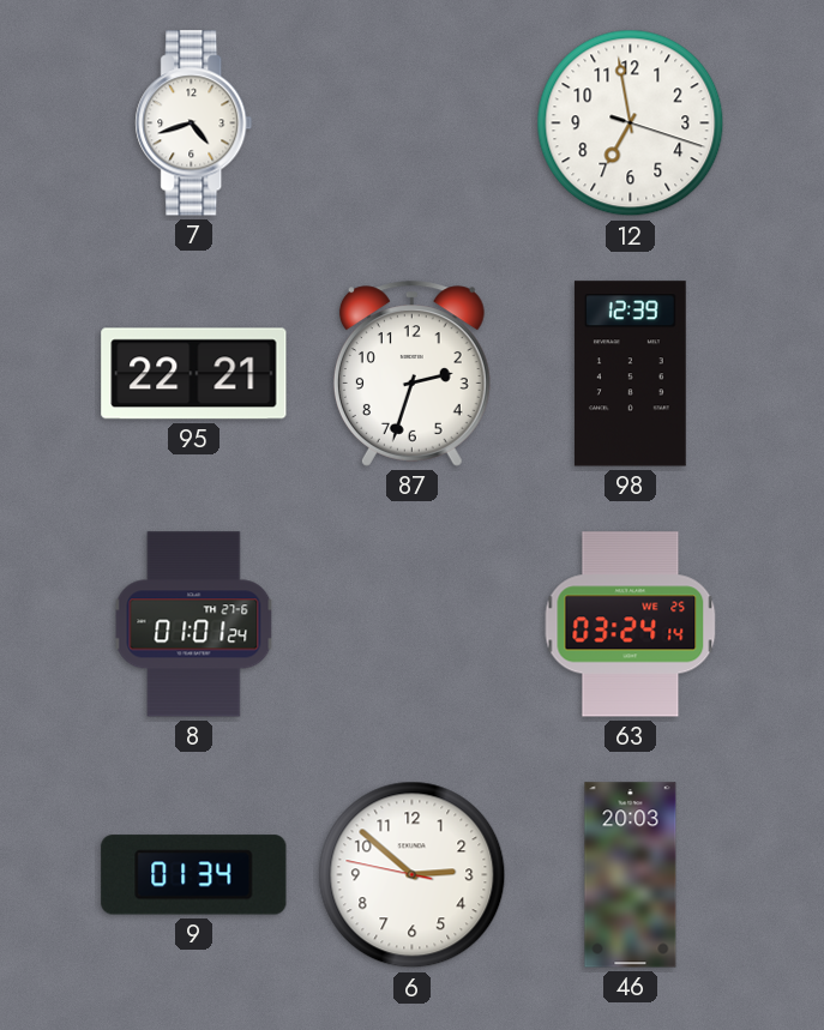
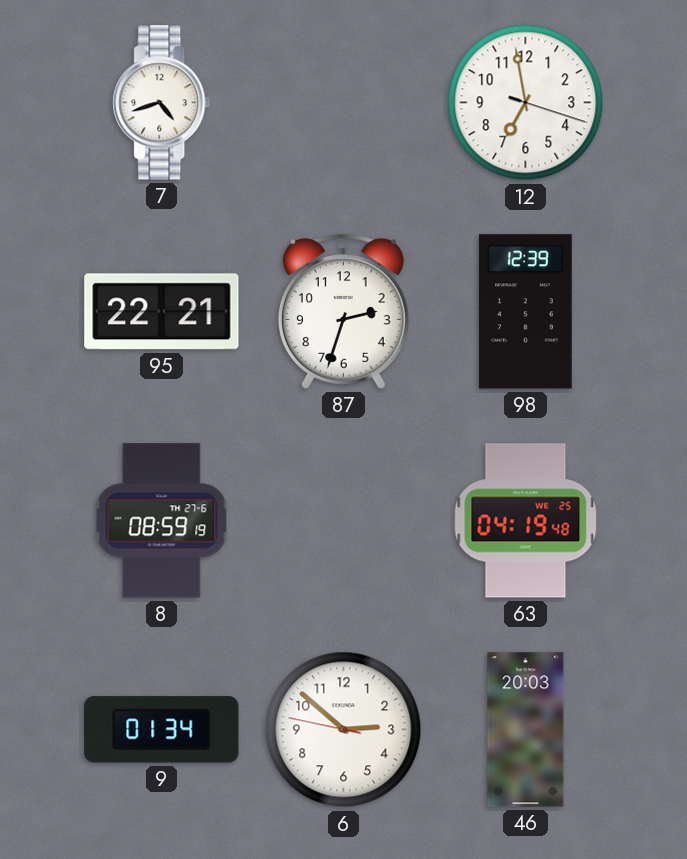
8: 01:01 -> 08:59 (162, 521)
63: 03:24 -> 04:19 (526, 521)
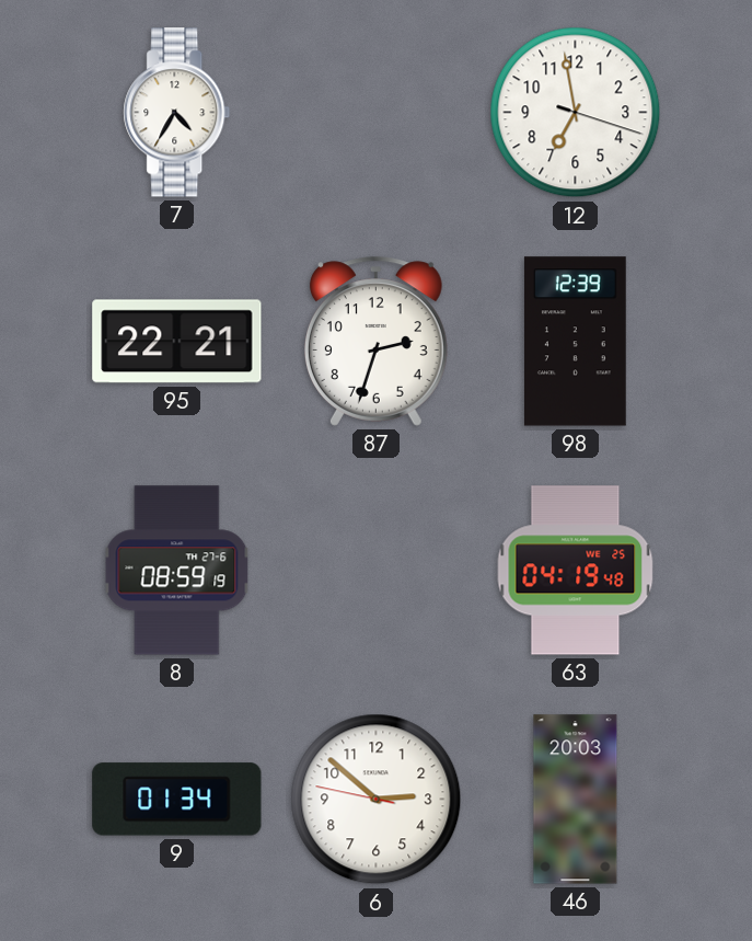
7: 4:42 -> 4:35 (177, 113)
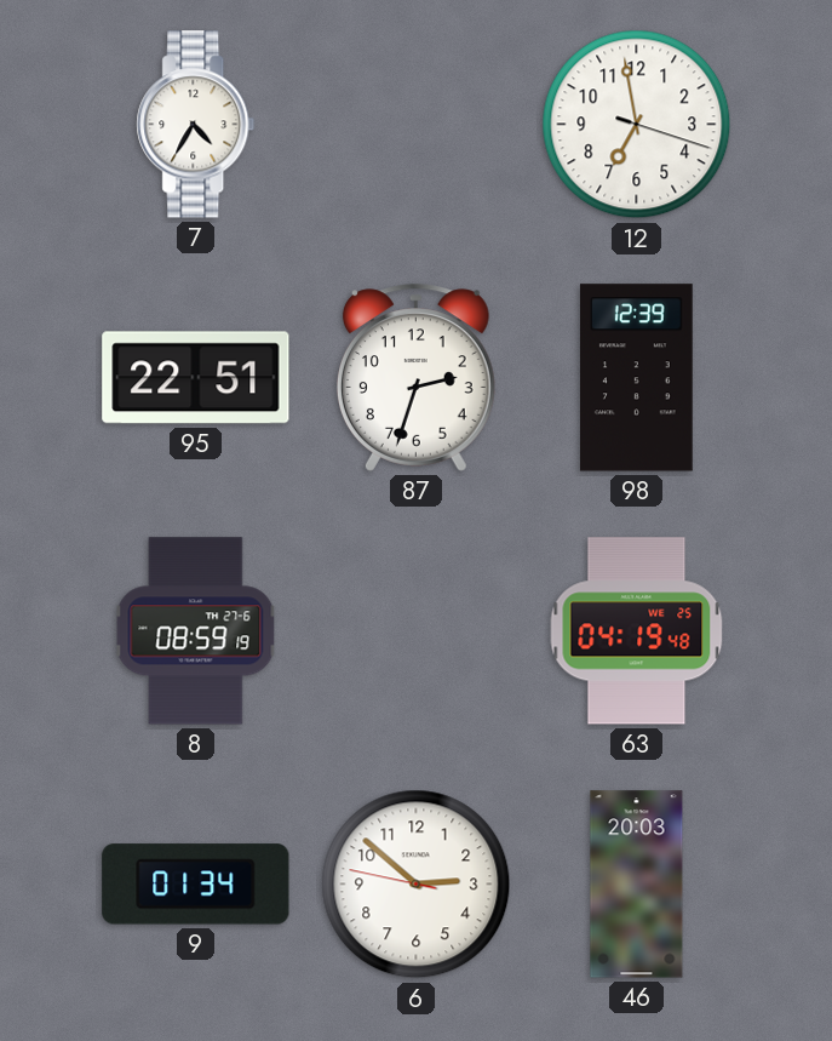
95: 22:21 -> 22:51 (196, 378)
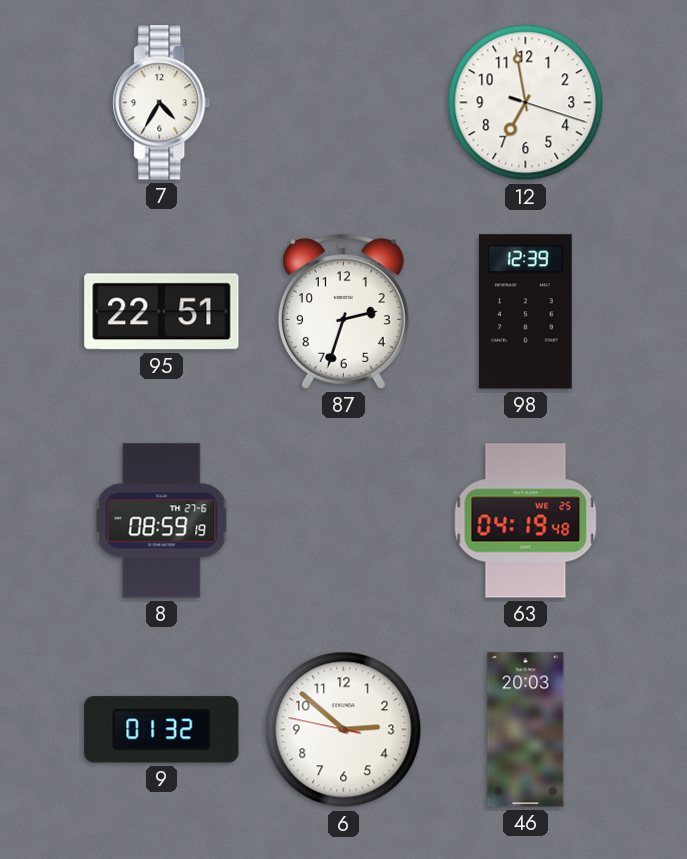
9: 01:34 -> 01:32 (162, 730)
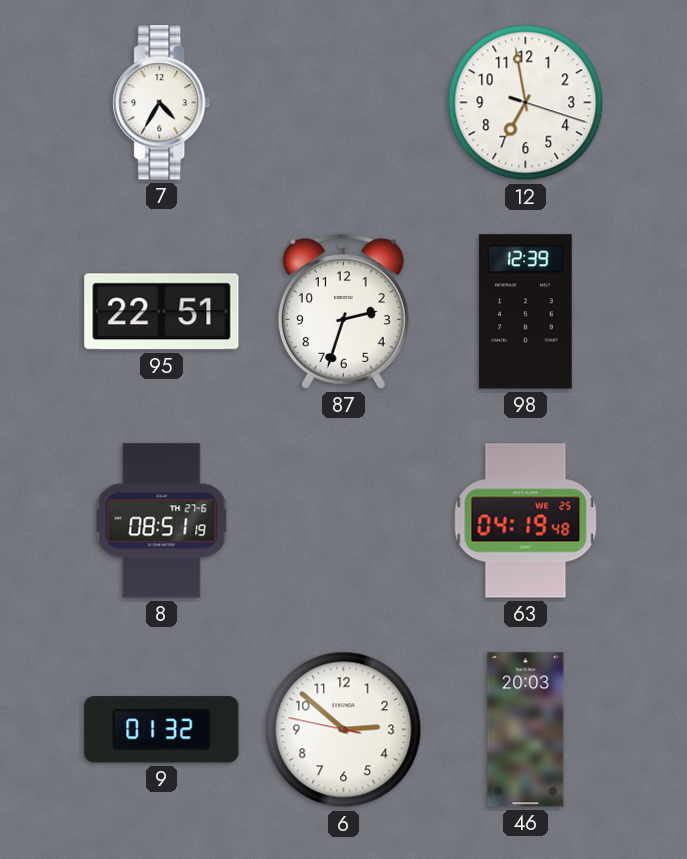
8: 08:59 -> 08:51 (162, 521)
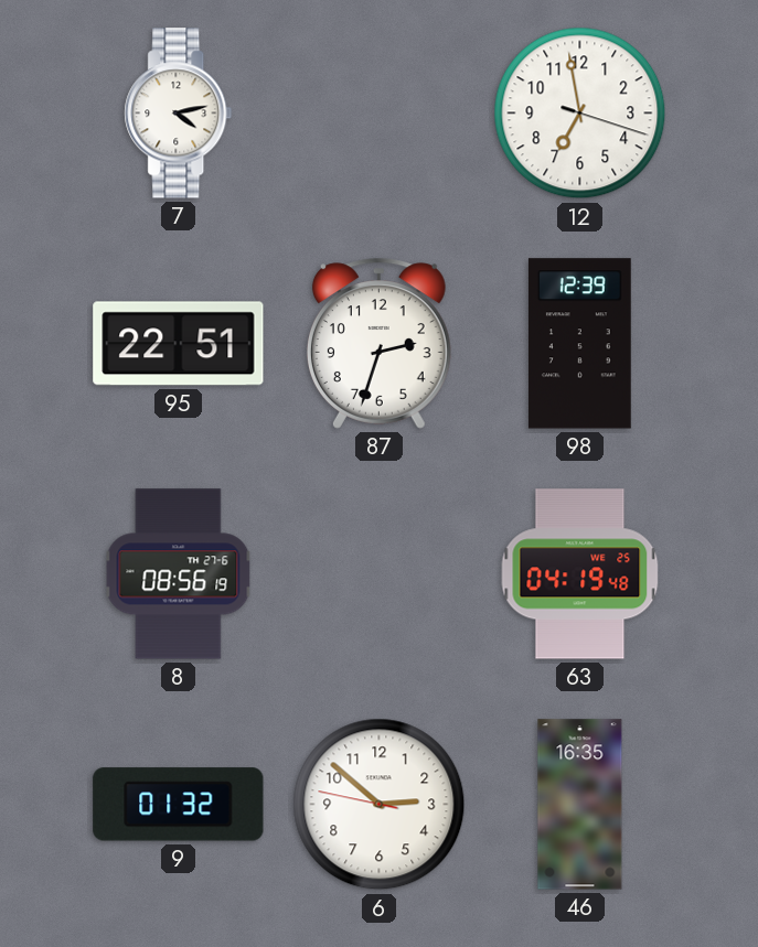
7: 4:35 -> 4:13 (179, 114)
8: 08:51 -> 08:56 (179, 574)
46: 20:03 -> 16:35 (580, 805)
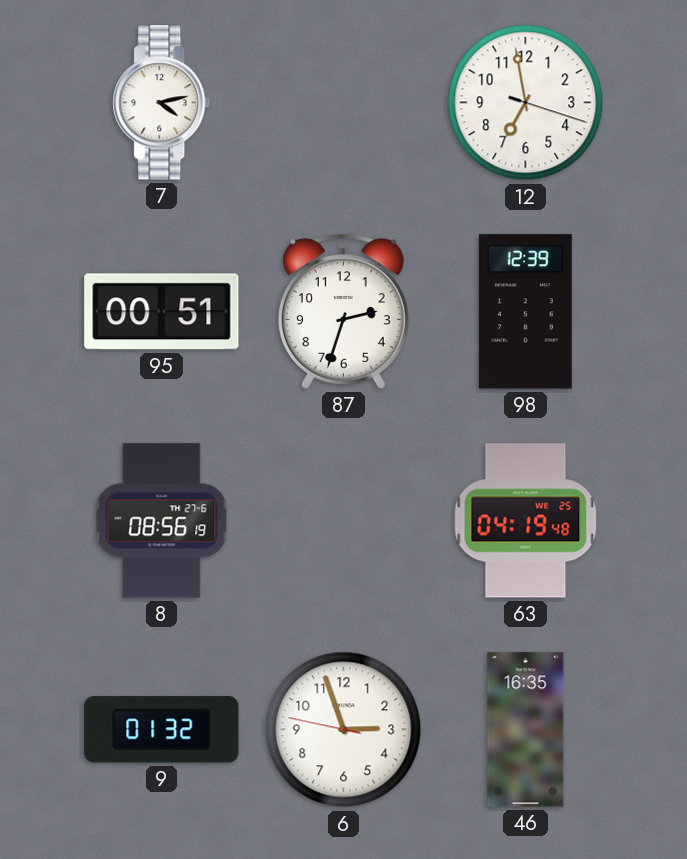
95: 22:51 -> 00:51 (162, 312)
6: 2:51 -> 2:56 (344, 730)
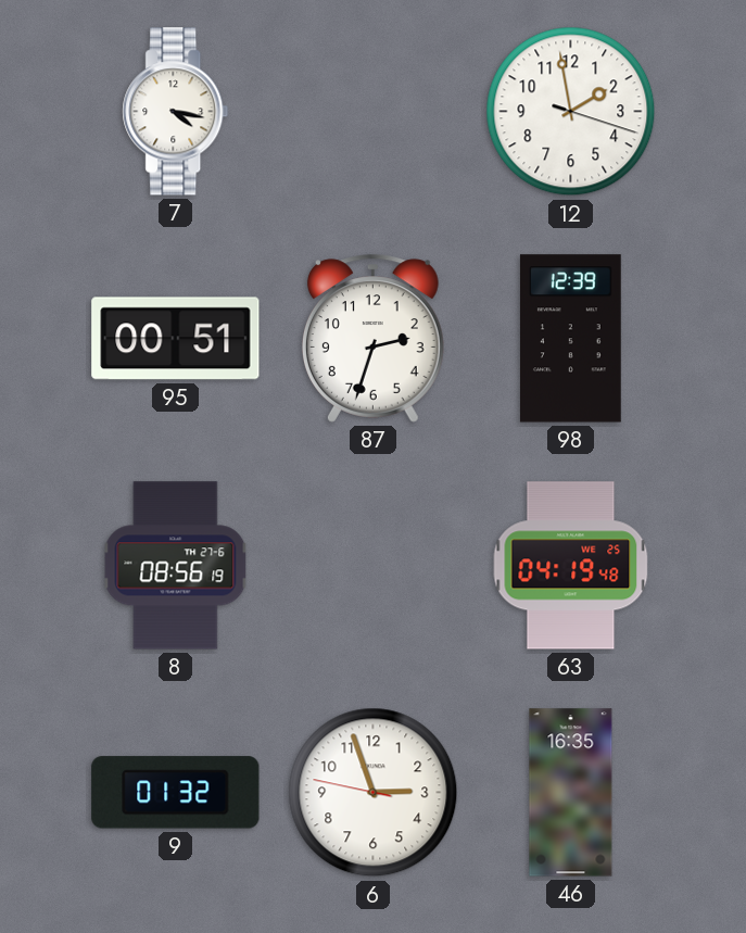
7: 4:13 -> 4:17 (176, 112)
12: 6:58 -> 1:58 (571, 112)
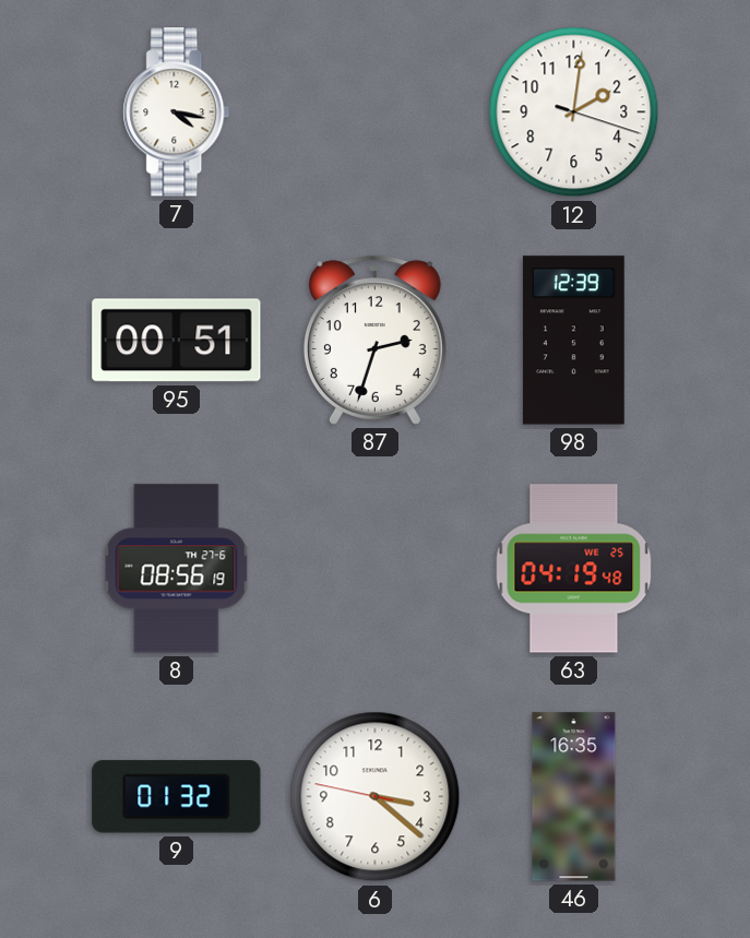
12: 1:58 -> 2:01 (574, 112)
6: 2:56 -> 3:21 (376, 797)
